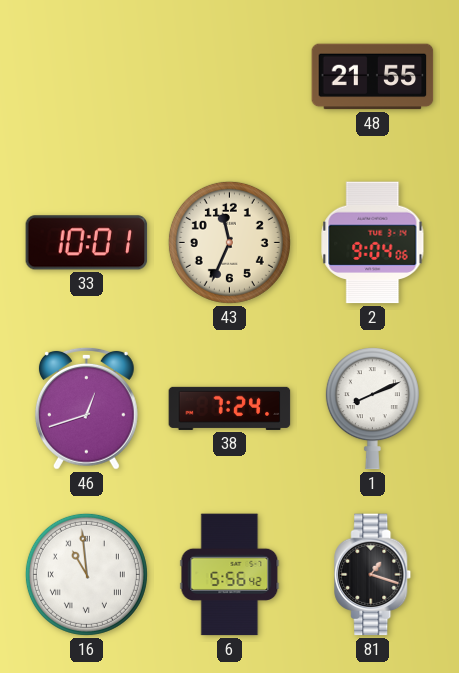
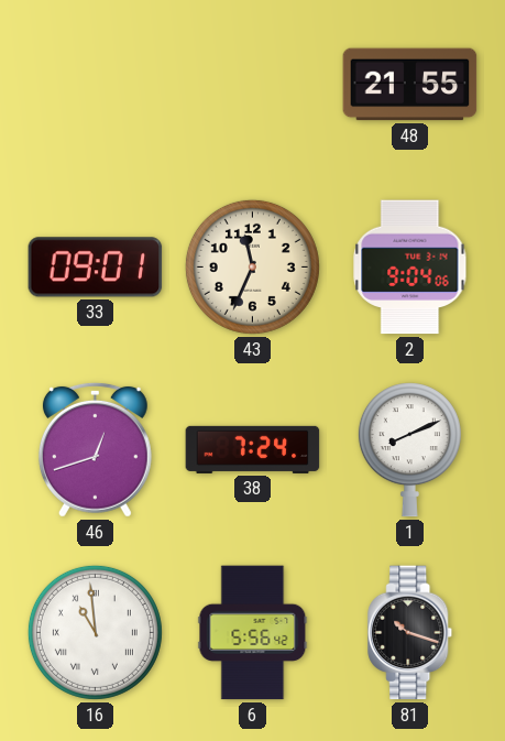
33: 10:01 -> 09:01 (96, 268)
81: 1:18 -> 10:18 (410, 633)
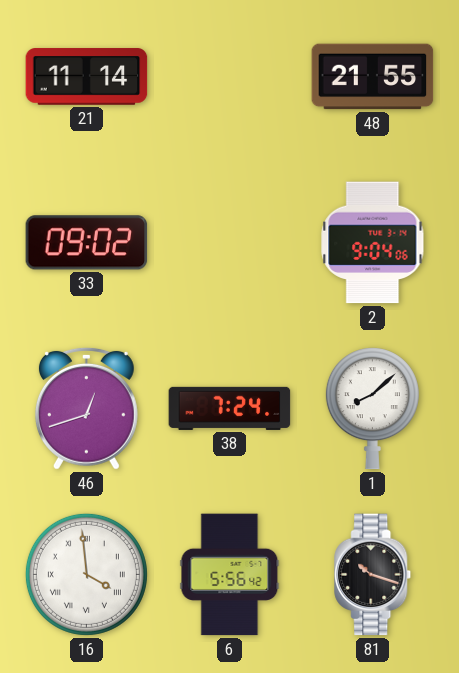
21: none -> 11:14 (87, 77)
33: 09:01 -> 09:02 (87, 243)
43: 11:34 -> none (252, 266)
1: 8:11 -> 8:08 (372, 409)
16: 10:59 -> 3:59 (86, 574)
